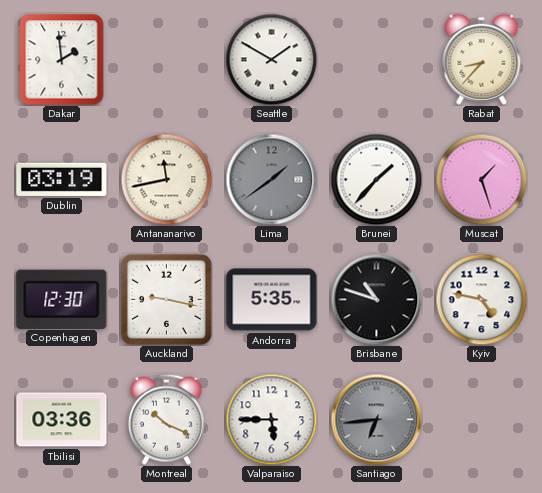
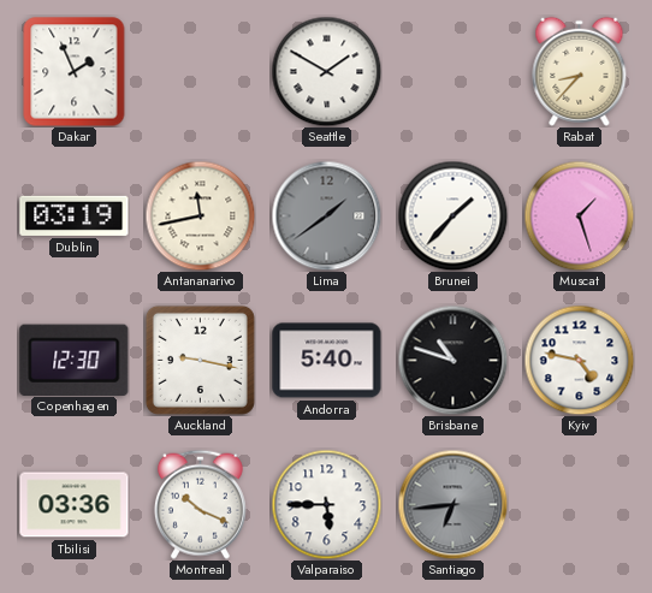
Dakar: 1:59 -> 1:56 (75, 72)
Andorra: 5:35 -> 5:40 (327, 361)
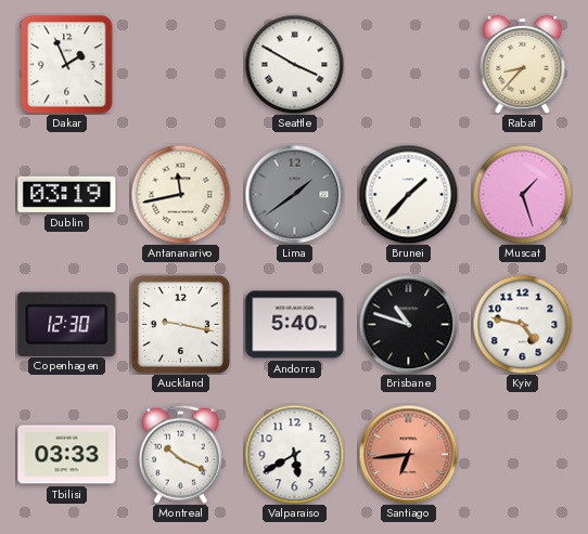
Seattle: 1:50 -> 3:50 (294, 64)
Tbilisi: 03:36 -> 03:33 (67, 455)
Valparaiso: 5:45 -> 5:40 (294, 454)
Santiago dial: grey -> salmon (408, 454)
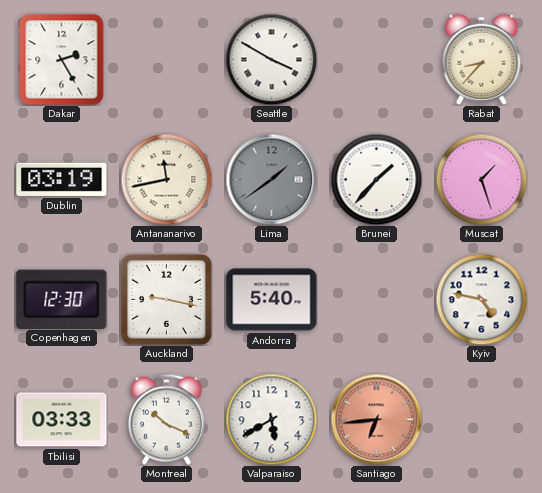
Dakar: 1:56 -> 2:25 (62, 60)
Brisbane: 10:48 -> none (408, 324)
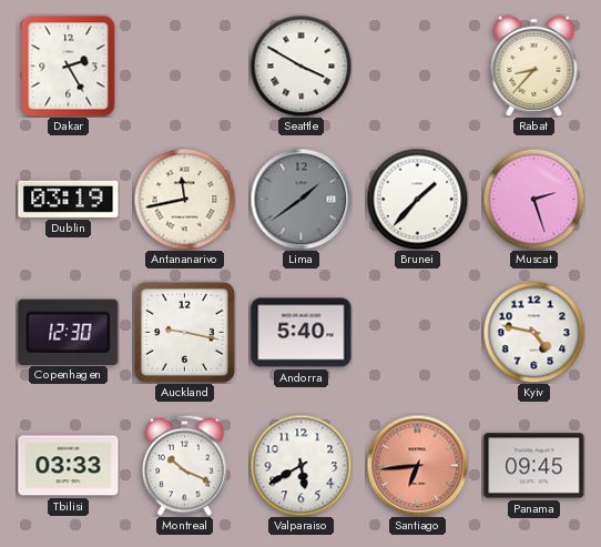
Muscat: 1:27 -> 2:27 (533, 199)
Panama: none -> 09:45 (534, 466)
